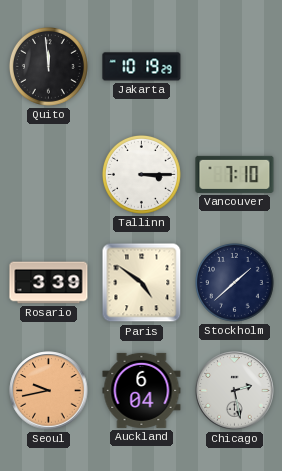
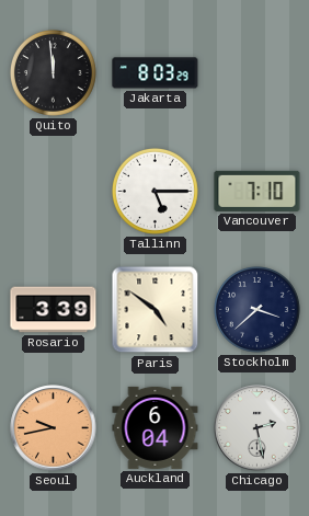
Jakarta: 10:19 -> 8:03 (156, 73)
Tallinn: 3:15 -> 5:15 (154, 191)
Stockholm: 1:38 -> 3:38 (256, 309)
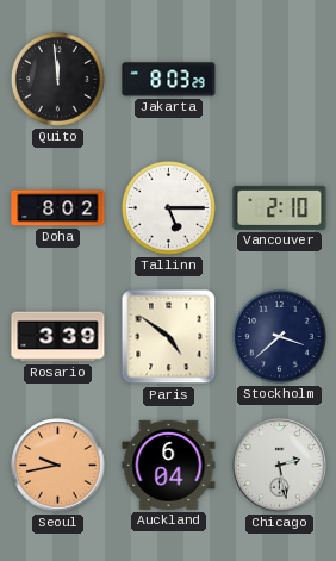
Doha: none -> 8:02 (58, 208)
Vancouver: 7:10 -> 2:10 (280, 207)
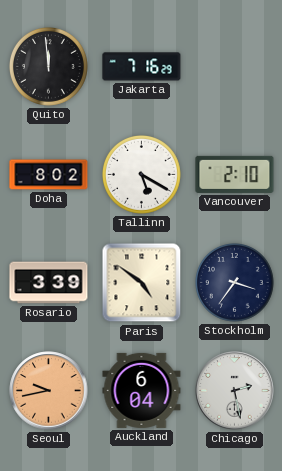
Jakarta: 8:03 -> 7:16 (142, 67)
Tallinn: 5:15 -> 5:20 (141, 174)
Stockholm: 3:38 -> 3:36 (234, 282)
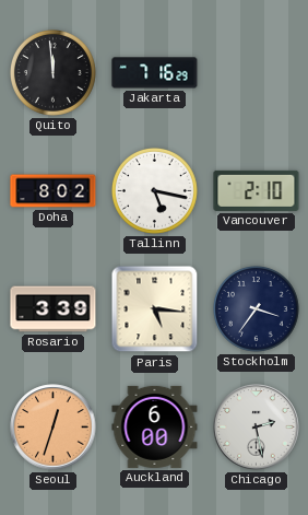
Tallinn: 5:20 -> 5:17 (154, 190)
Paris: 4:51 -> 5:16 (155, 309)
Seoul: 9:43 -> 12:33 (54, 428)
Auckland: 6:04 -> 6:00 (155, 426)
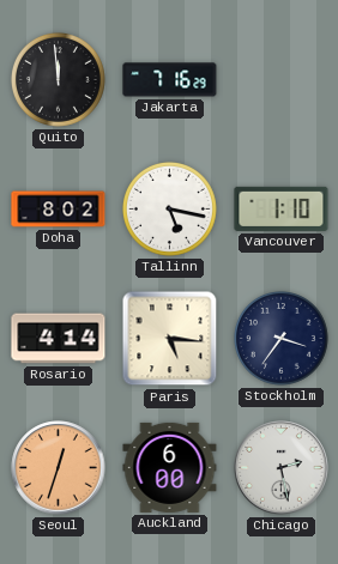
Vancouver: 2:10 -> 1:10 (282, 208)
Rosario: 3:39 -> 4:14 (59, 339)
